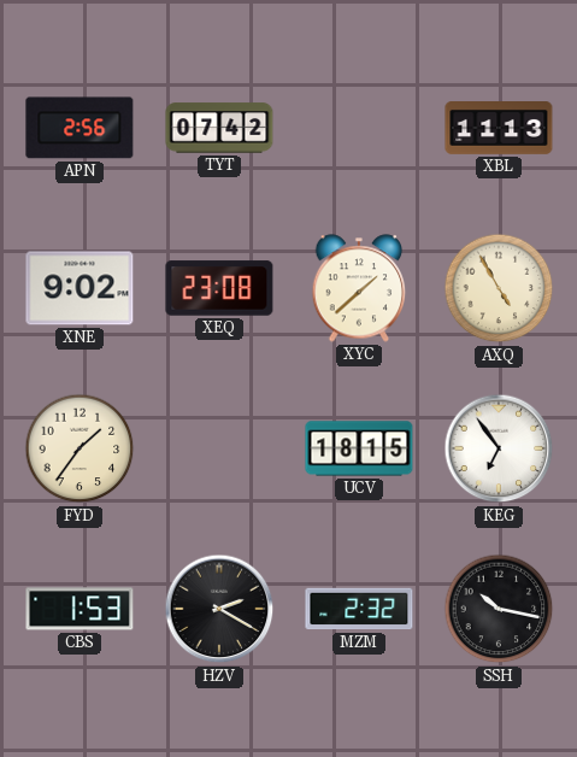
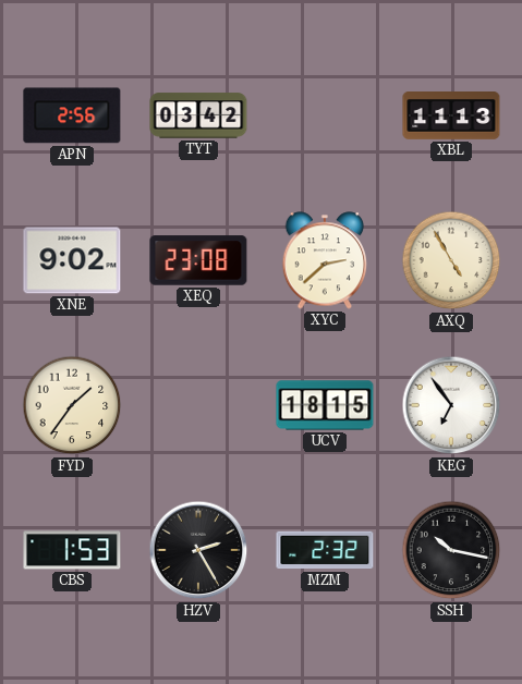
TYT: 07:42 -> 03:42 (198, 115)
XYC: 1:38 -> 2:38 (325, 260)
HZV: 2:20 -> 2:25 (198, 550)
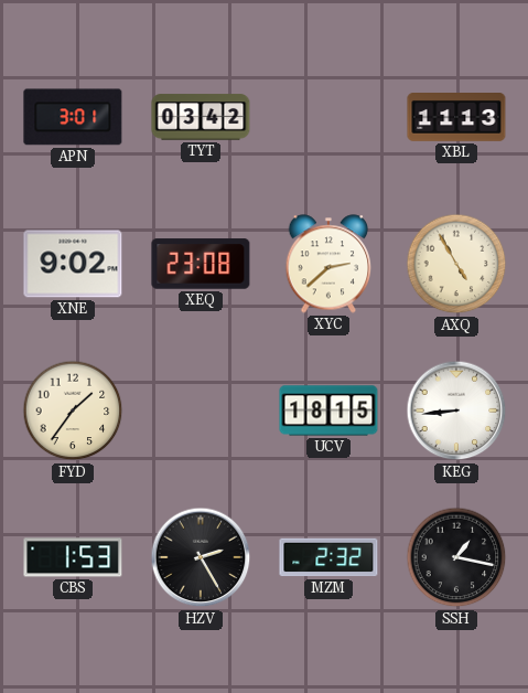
APN: 2:56 -> 3:01 (73, 117)
KEG: 6:54 -> 8:44 (456, 411)
SSH: 10:17 -> 1:17 (456, 557)
